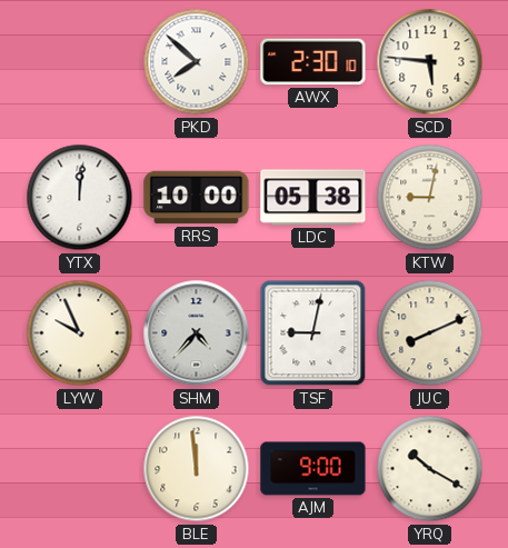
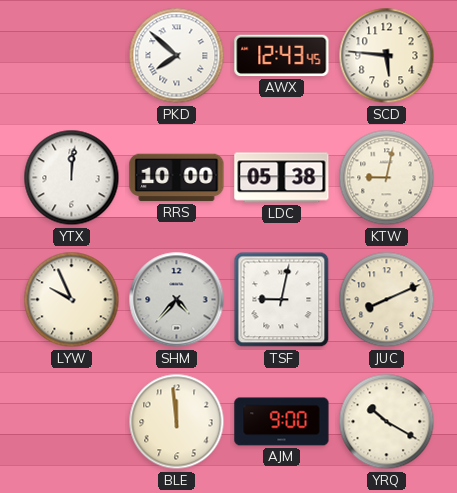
AWX: 2:30 -> 12:43 (282, 56)
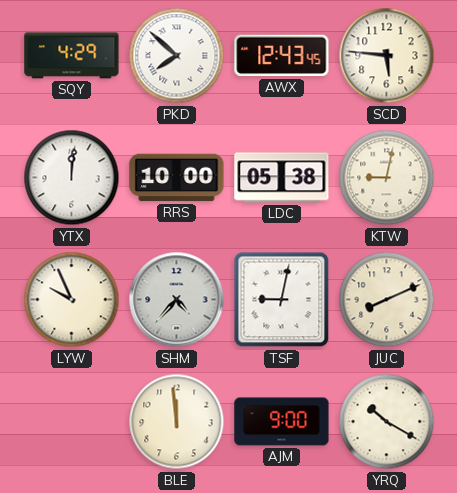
SQY: none -> 4:29 (72, 56)
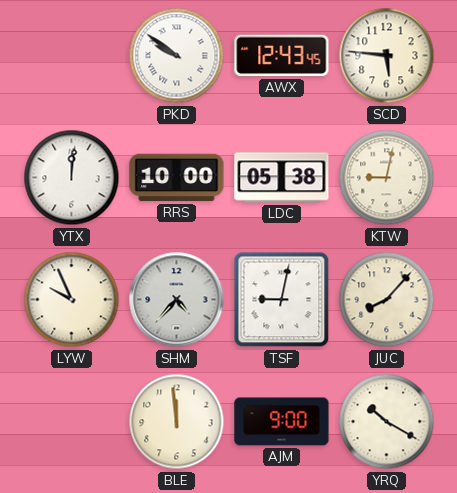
SQY: 4:29 -> none (72, 56)
PKD: 7:52 -> 9:51 (177, 56)
JUC: 8:11 -> 8:07 (387, 300)
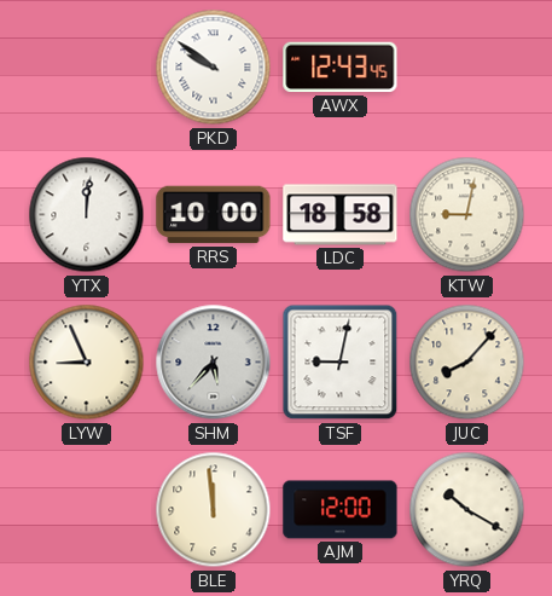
SCD: 5:46 -> none (387, 56)
LDC: 05:38 -> 18:58 (341, 215)
LYW: 9:56 -> 8:56 (87, 363)
SHM: 4:37 -> 5:37 (214, 363)
AJM: 9:00 -> 12:00 (341, 510)
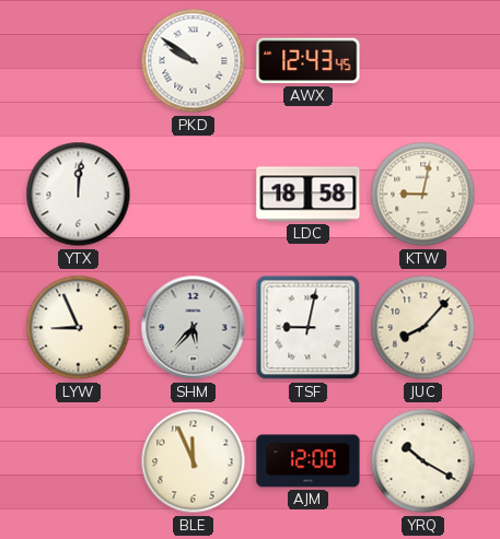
RRS: 10:00 -> none (214, 215)
BLE: 11:59 -> 11:56 (194, 461)
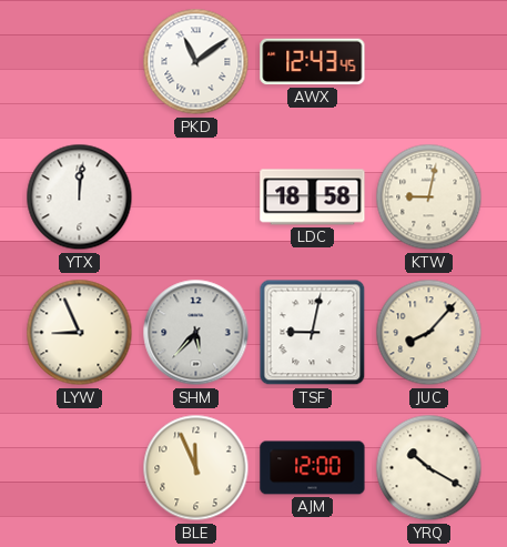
PKD: 9:51 -> 11:09 (196, 62)
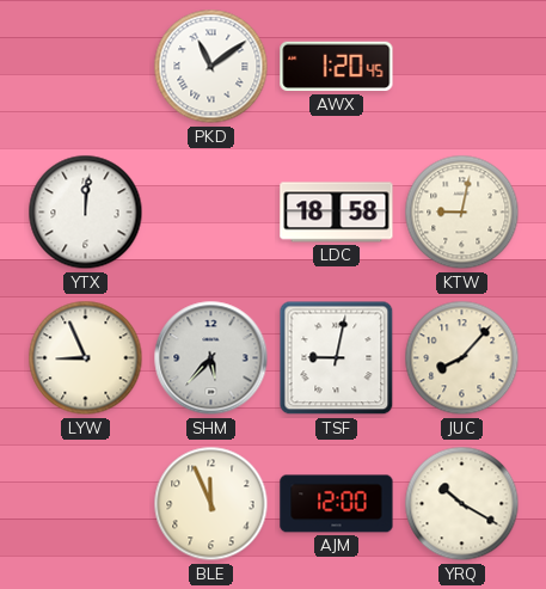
AWX: 12:43 -> 1:20 (337, 67)
